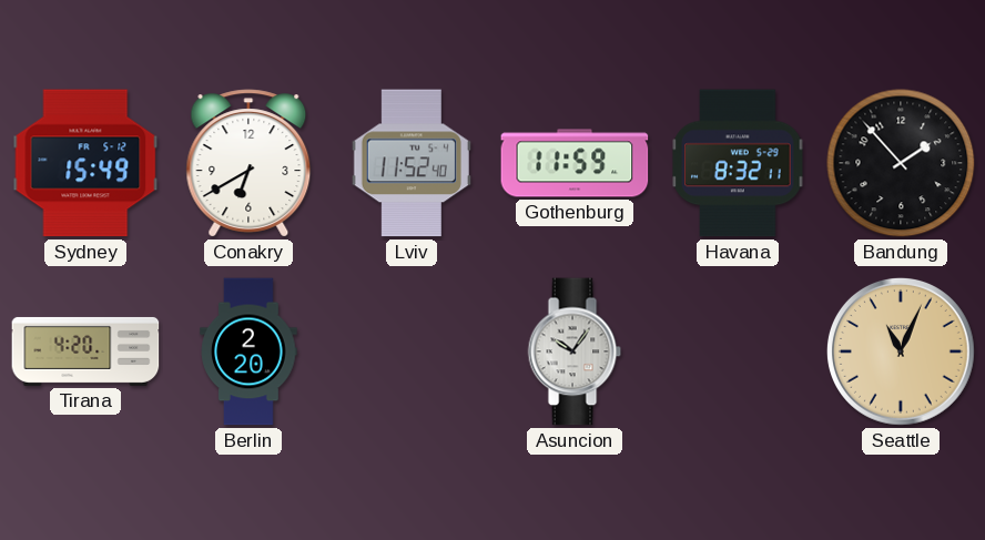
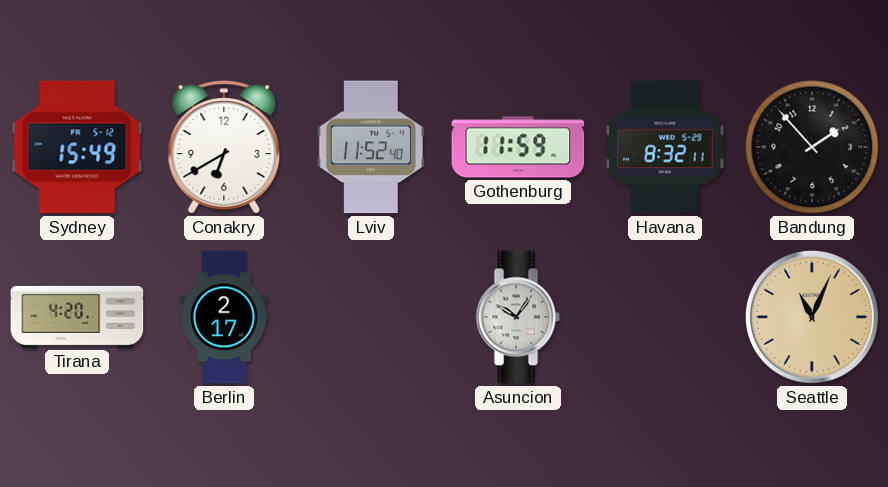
Berlin: 2:20 -> 2:17 (224, 317)
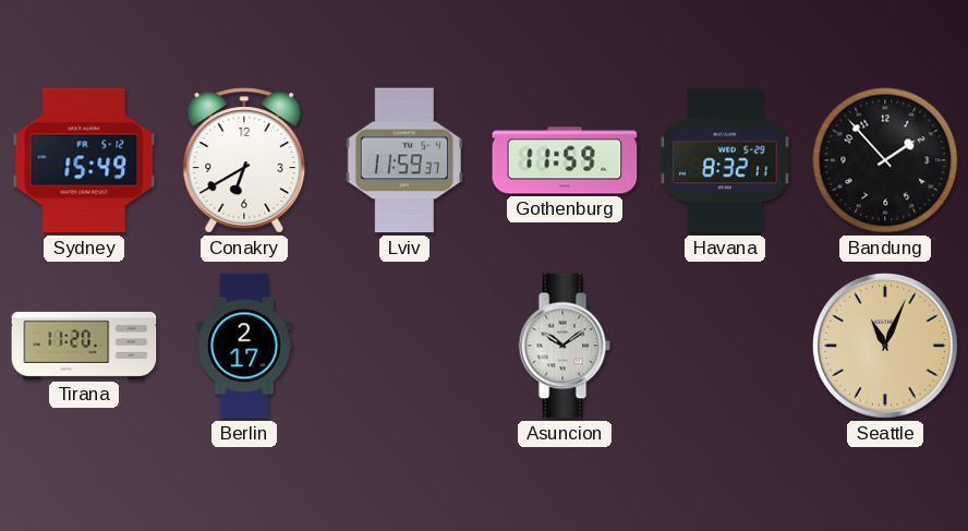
Lviv: 11:52 -> 11:59 (404, 160)
Tirana: 4:20 -> 11:20 (84, 346)
Asuncion: 10:06 -> 10:09 (565, 346)
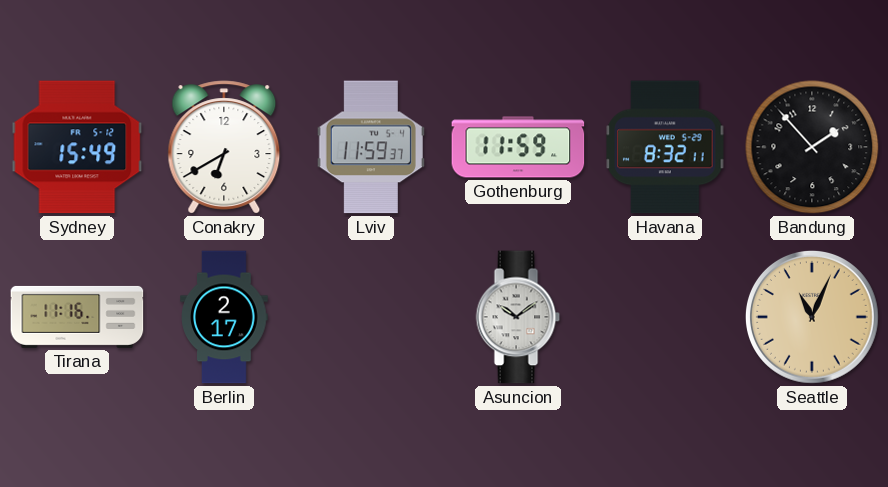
Tirana: 11:20 -> 11:16 (77, 317)
